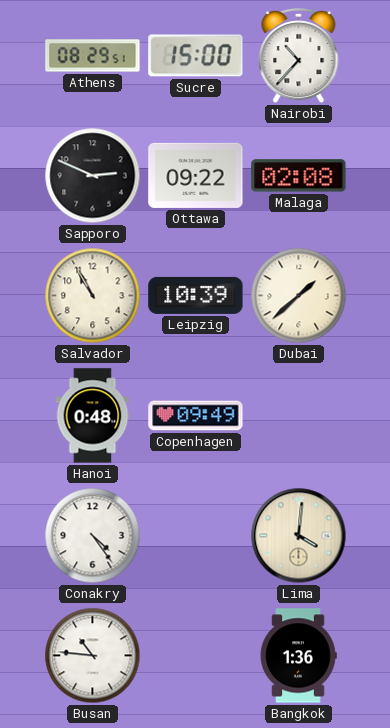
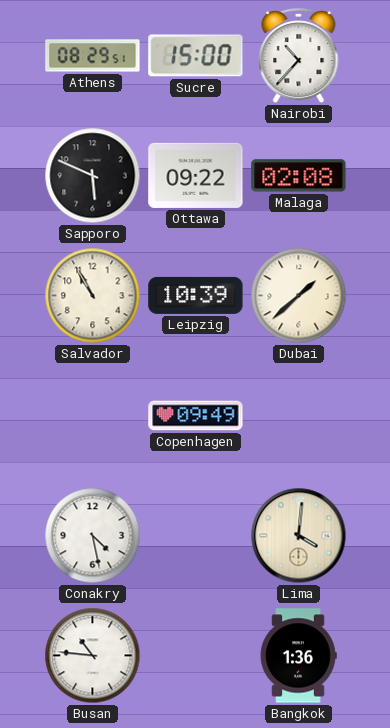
Sapporo: 2:49 -> 5:49 (93, 176)
Hanoi: 0:48 -> none (93, 416)
Conakry: 4:24 -> 4:28 (93, 536)
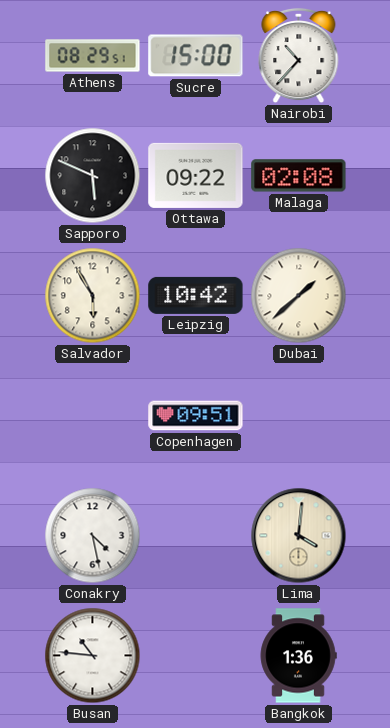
Salvador: 10:55 -> 5:55 (93, 296)
Leipzig: 10:39 -> 10:42 (196, 295)
Copenhagen: 09:49 -> 09:51 (196, 416)
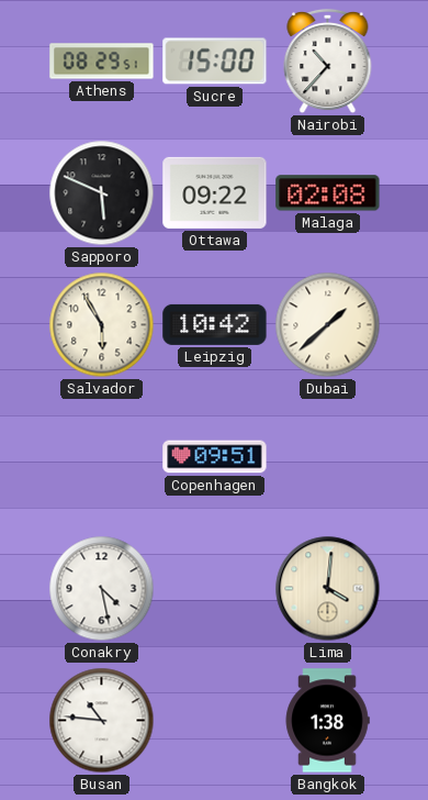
Bangkok: 1:36 -> 1:38 (327, 721)
